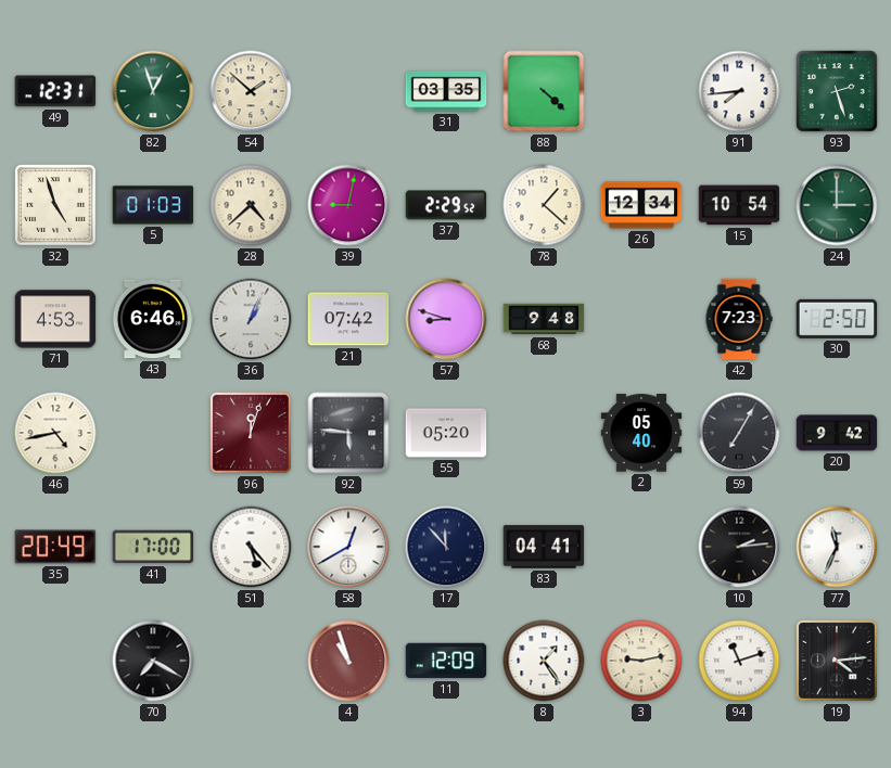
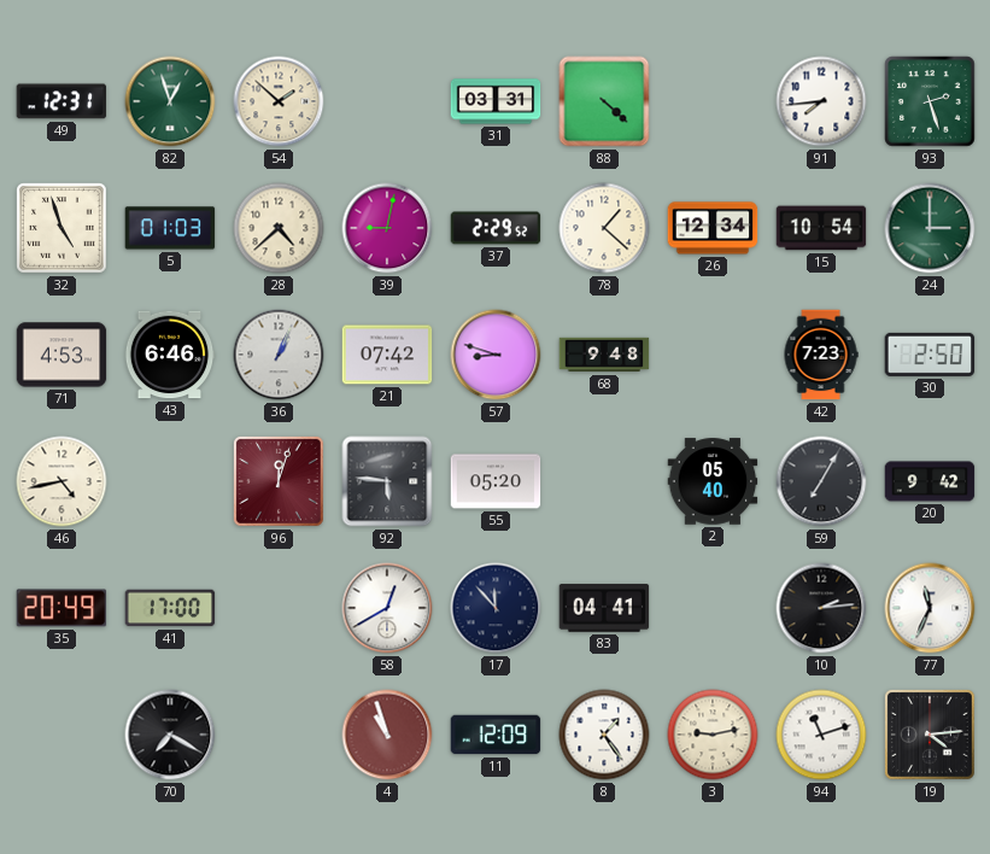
31: 03:35 -> 03:31 (496, 101)
51: 5:23 -> none (251, 547)
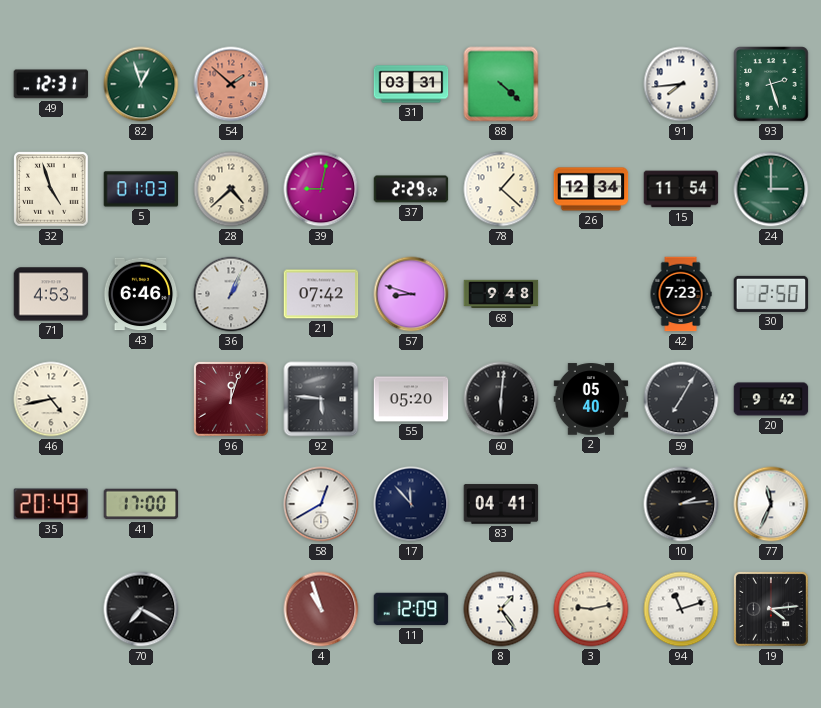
54 dial: cream -> salmon (231, 84)
15: 10:54 -> 11:54 (681, 189)
60: none -> 6:01 (501, 399)
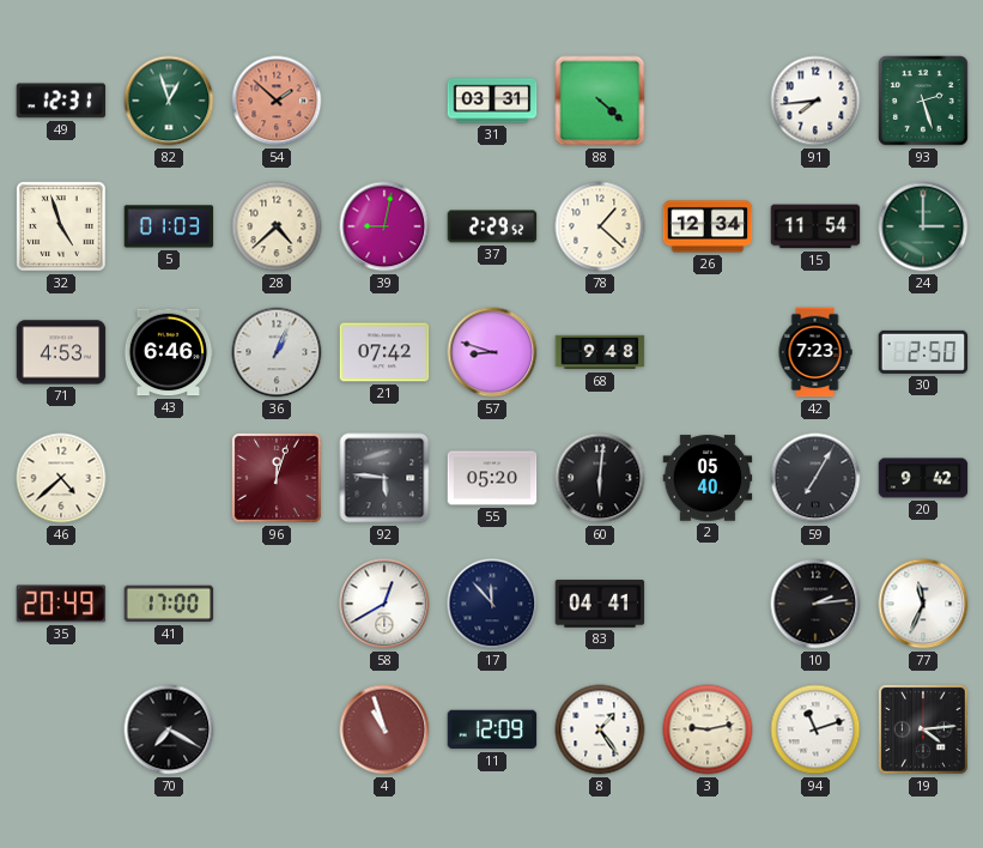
46: 4:43 -> 4:38 (61, 478)
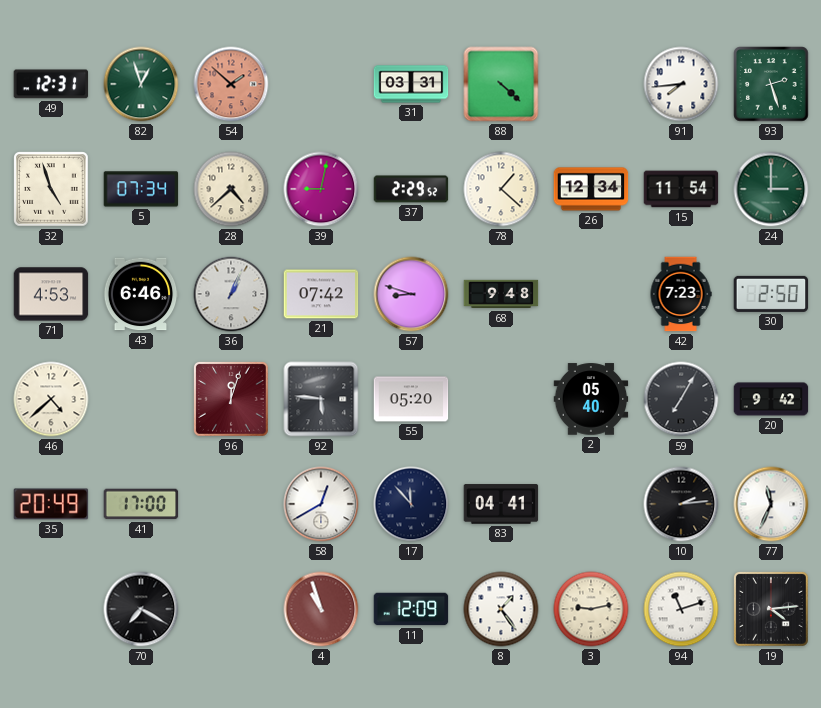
5: 01:03 -> 07:34 (141, 189)
60: 6:01 -> none (600, 478)
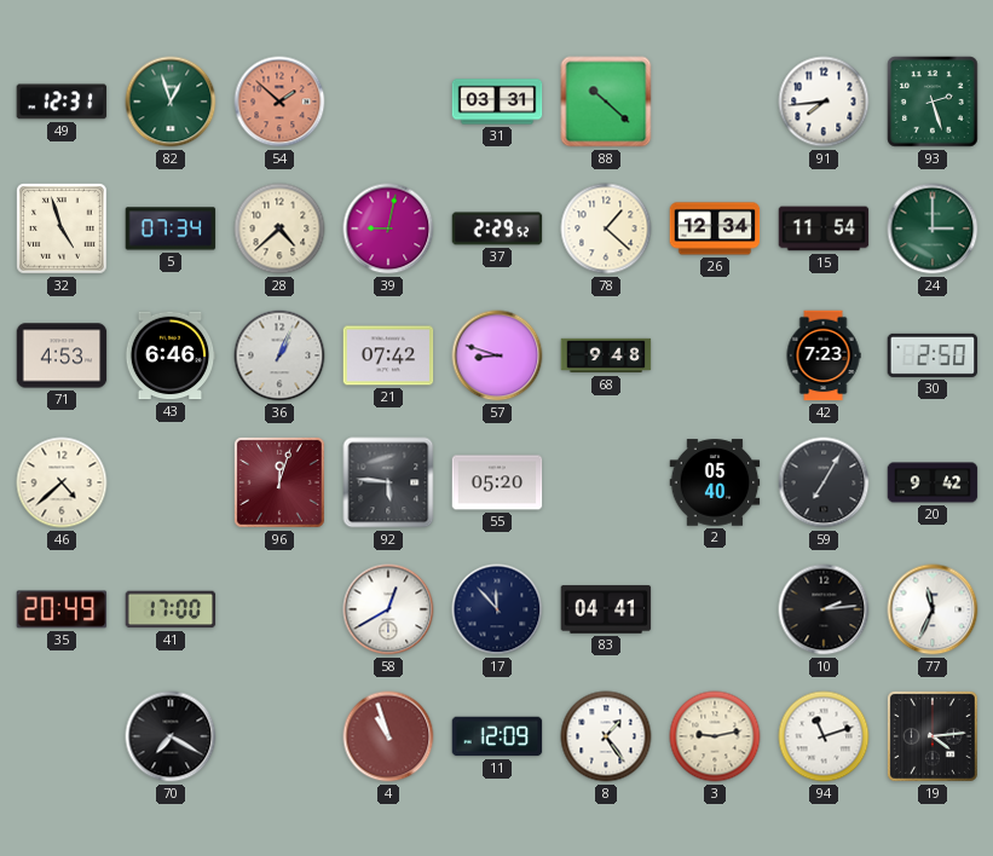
88: 4:22 -> 10:22 (606, 102)
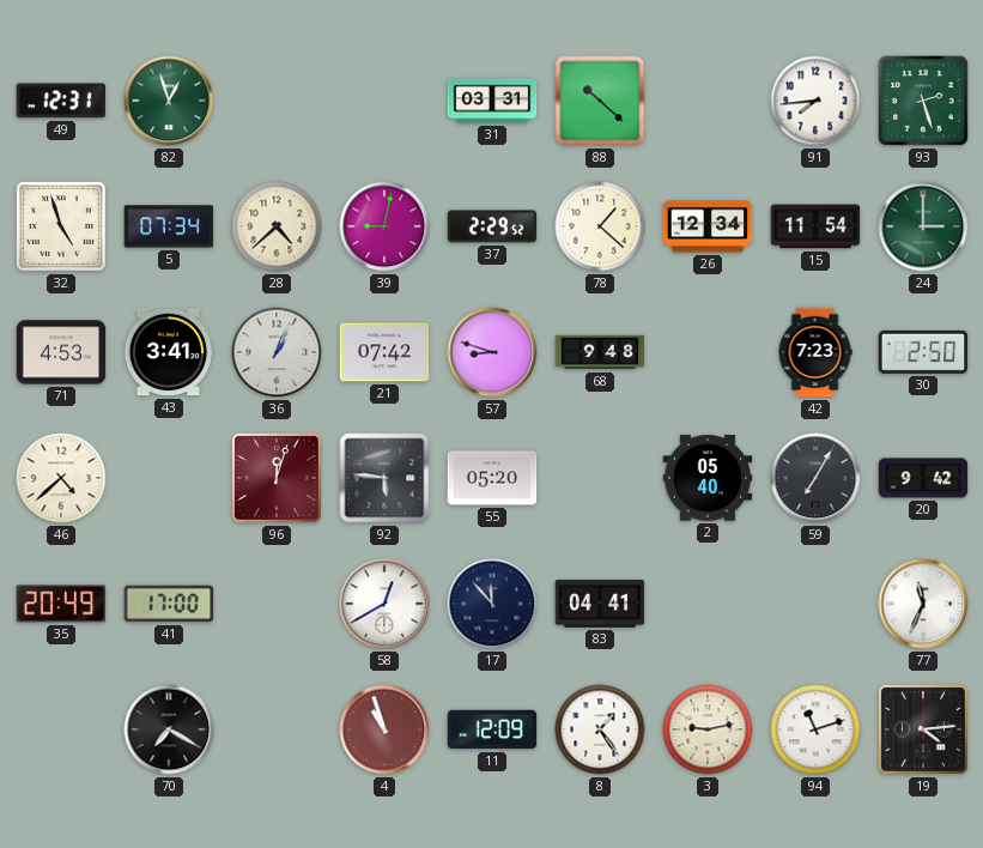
54: 1:52 -> none (279, 102)
43: 6:46 -> 3:41 (169, 352)
10: 2:14 -> none (824, 609)
